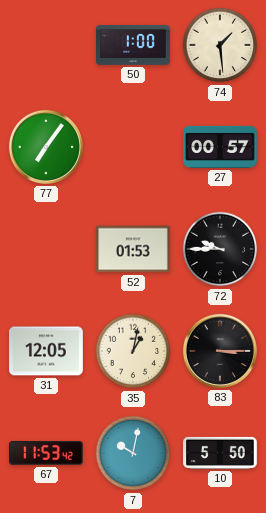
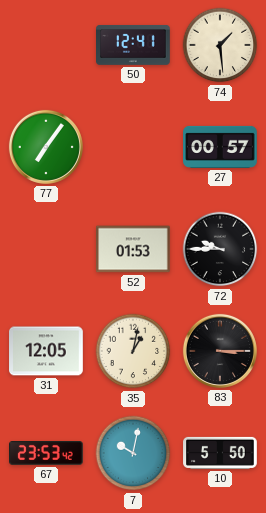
50: 1:00 -> 12:41 (134, 45)
67: 11:53 -> 23:53 (47, 454)
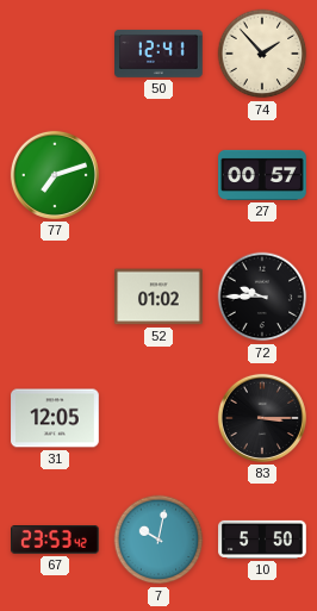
74: 1:29 -> 1:53 (262, 54)
77: 7:06 -> 7:12 (55, 175)
52: 01:53 -> 01:02 (160, 297)
35: 1:02 -> none (133, 351)
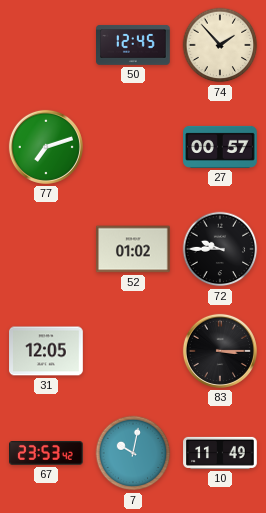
50: 12:41 -> 12:45 (134, 45)
10: 5:50 -> 11:49 (220, 453)
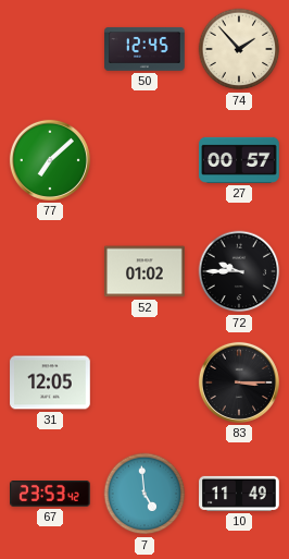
77: 7:12 -> 7:08 (50, 160)
7: 10:02 -> 4:59 (144, 494)
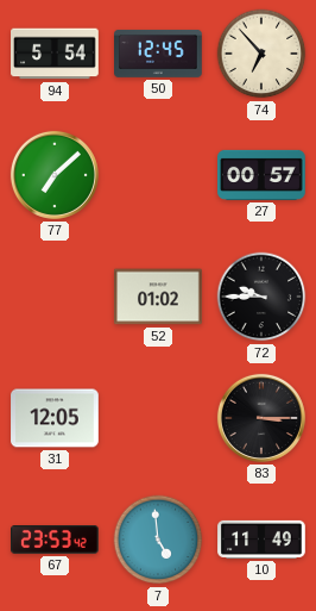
94: none -> 5:54 (55, 54)
74: 1:53 -> 6:53 (261, 54)
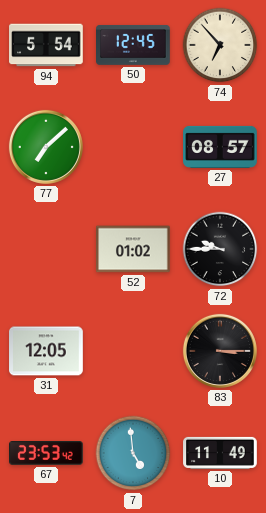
27: 00:57 -> 08:57 (220, 147)
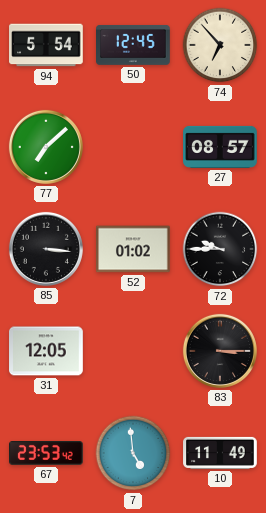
85: none -> 3:16 (46, 249)
